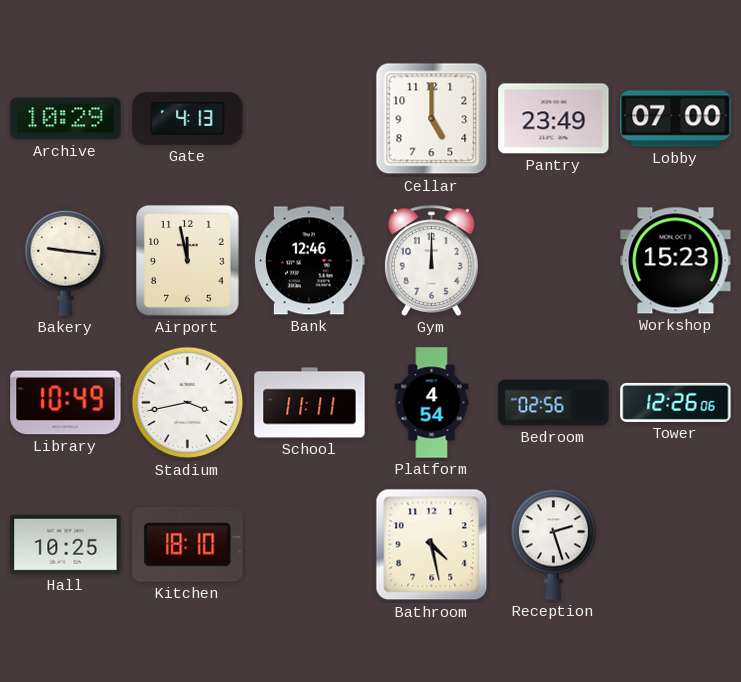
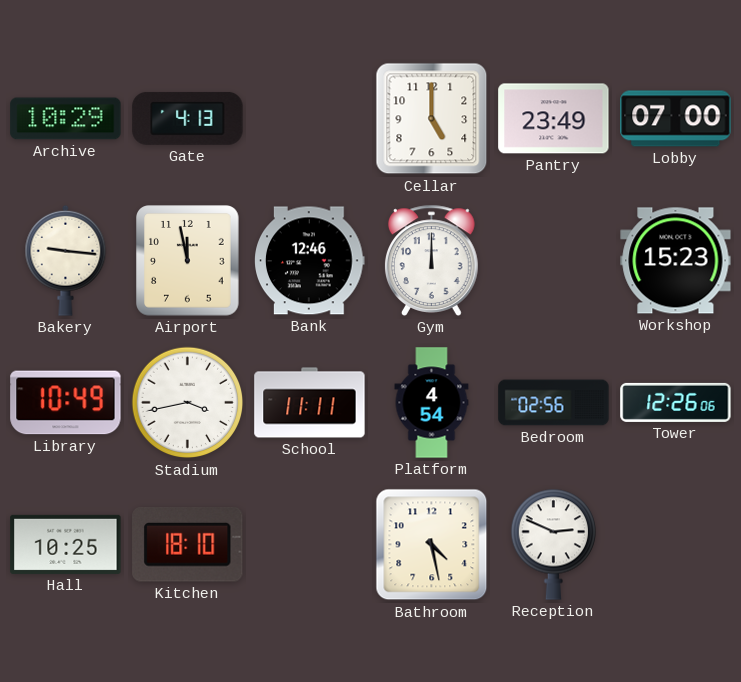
Reception: 2:27 -> 2:49 (553, 544)
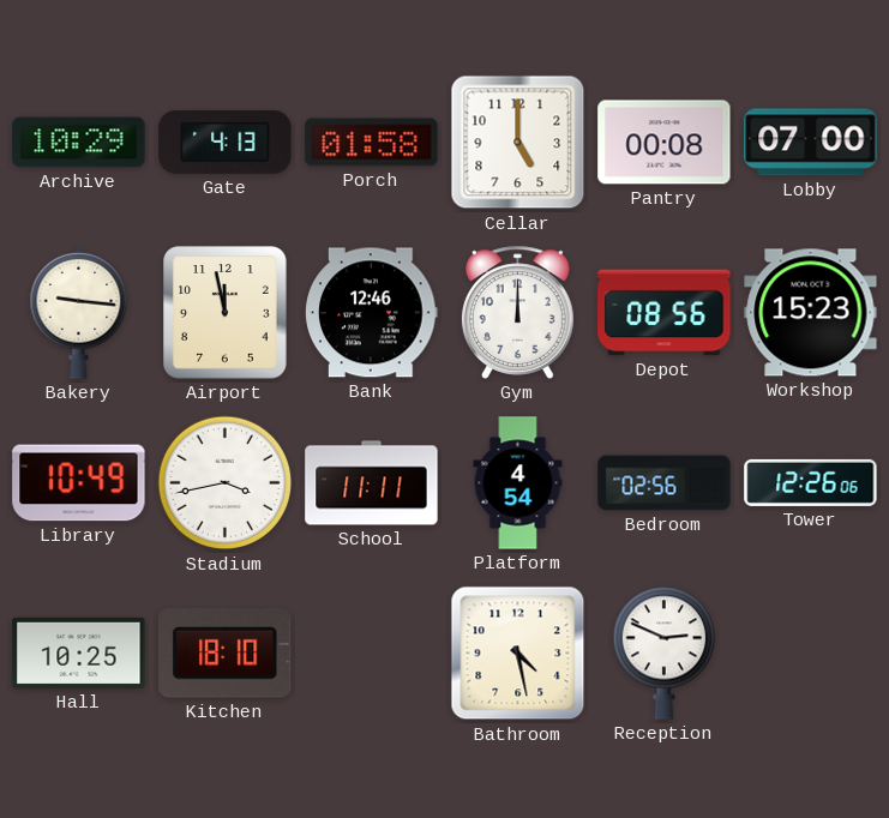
Porch: none -> 01:58 (372, 143)
Pantry: 23:49 -> 00:08 (665, 143)
Depot: none -> 08:56 (665, 313)
